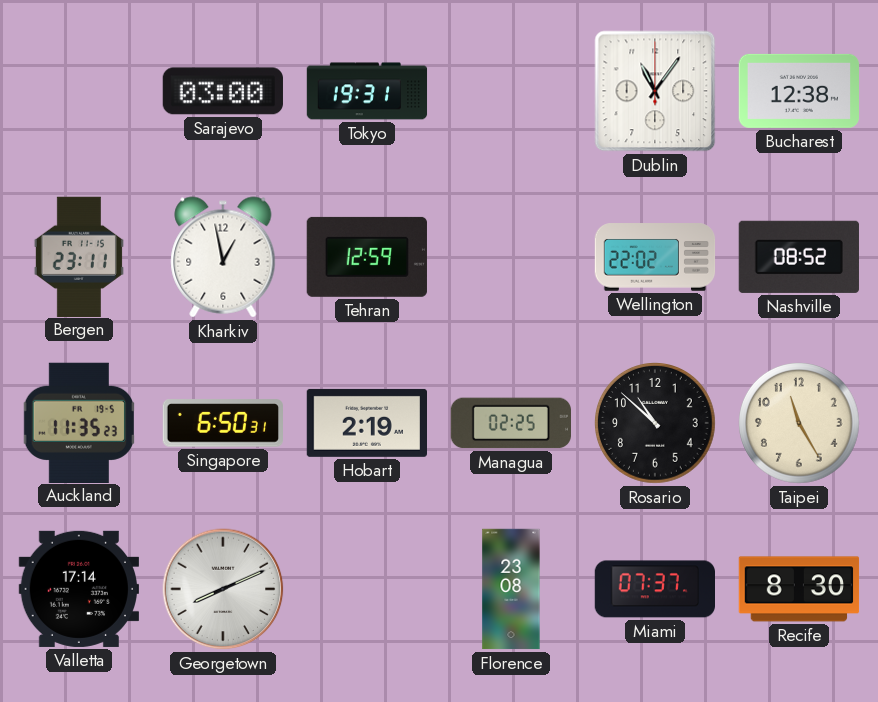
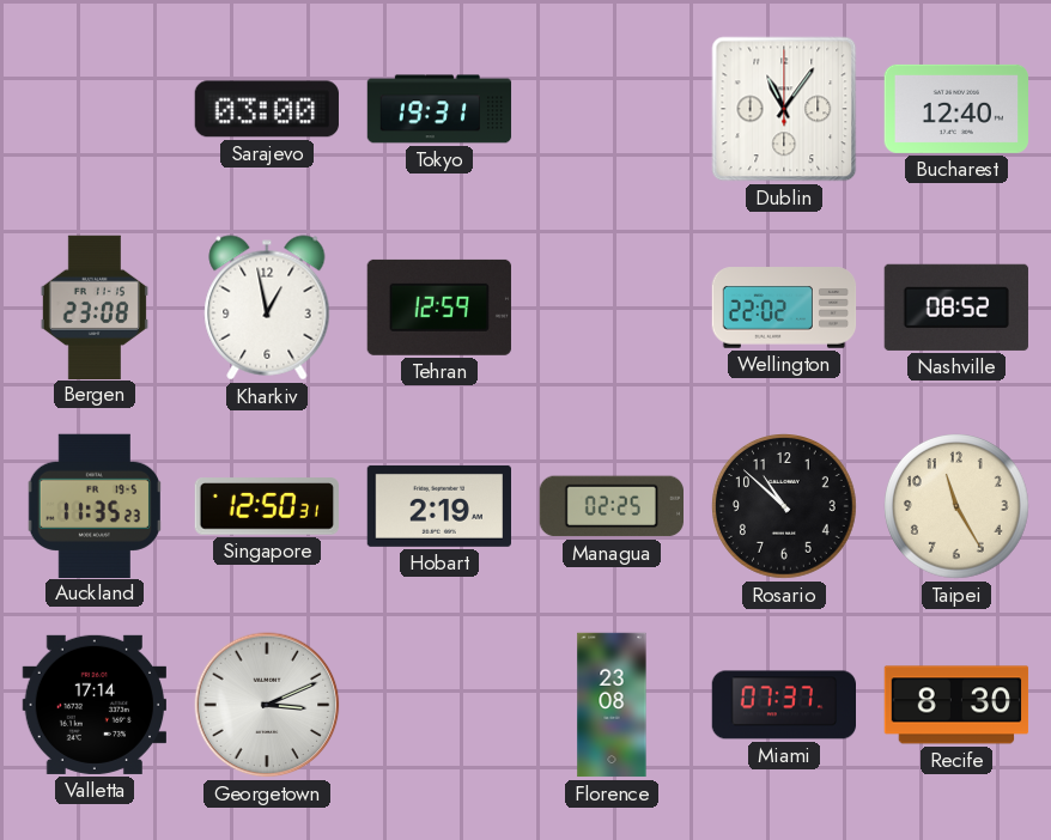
Bucharest: 12:38 -> 12:40 (955, 109)
Bergen: 23:11 -> 23:08 (95, 306)
Singapore: 6:50 -> 12:50 (266, 506)
Georgetown: 8:11 -> 3:11 (267, 705)
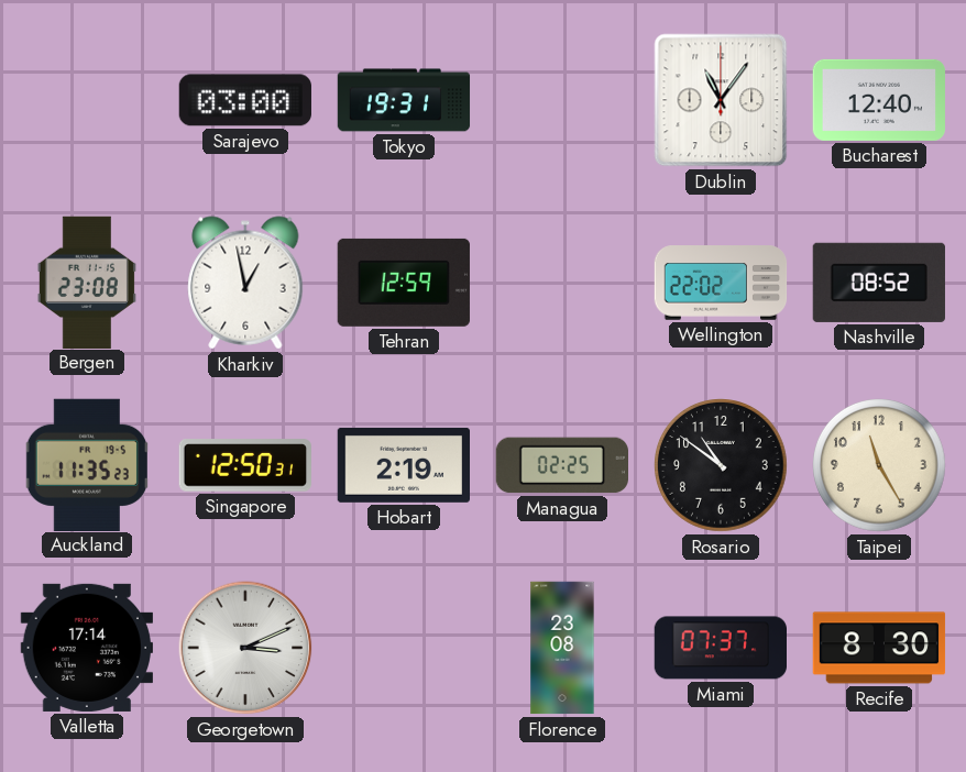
Rosario: 10:52 -> 10:51 (722, 466)
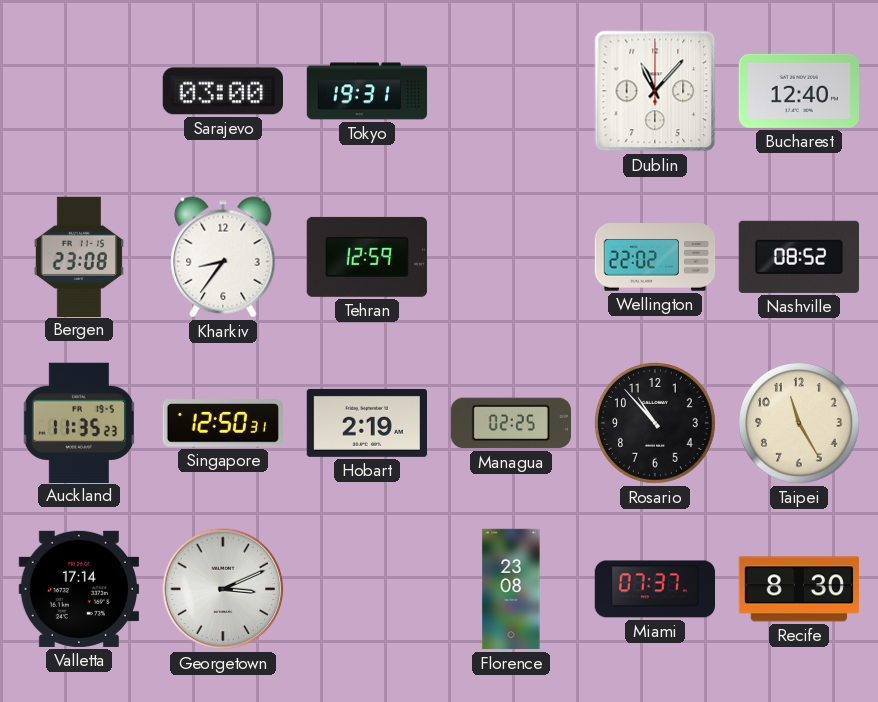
Dublin: 11:06 -> 11:07 (655, 91)
Kharkiv: 12:58 -> 8:36 (223, 257)
Rosario: 10:51 -> 10:53 (656, 424)
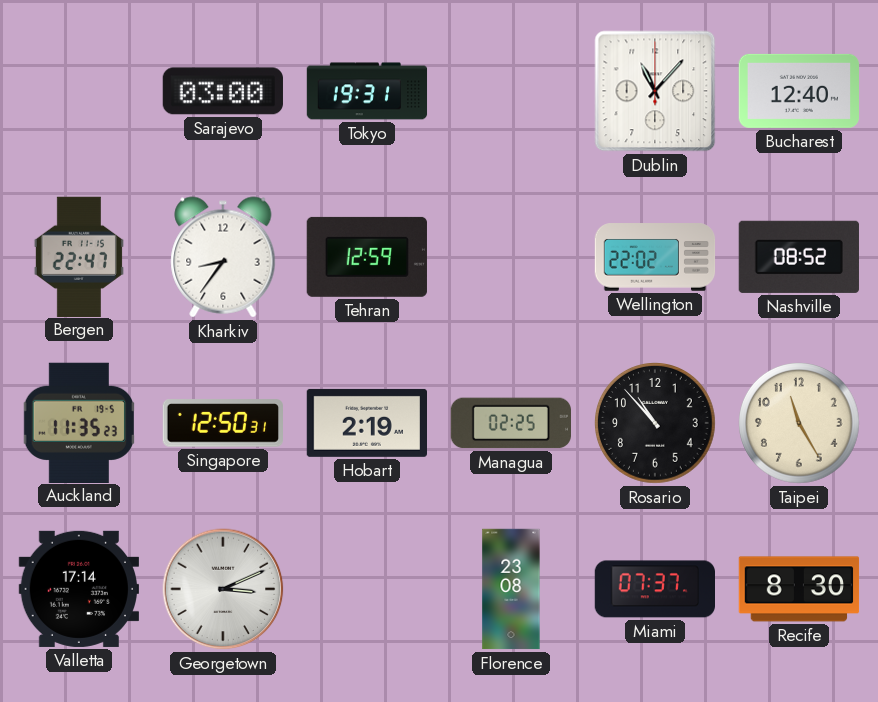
Bergen: 23:08 -> 22:47 (79, 256)
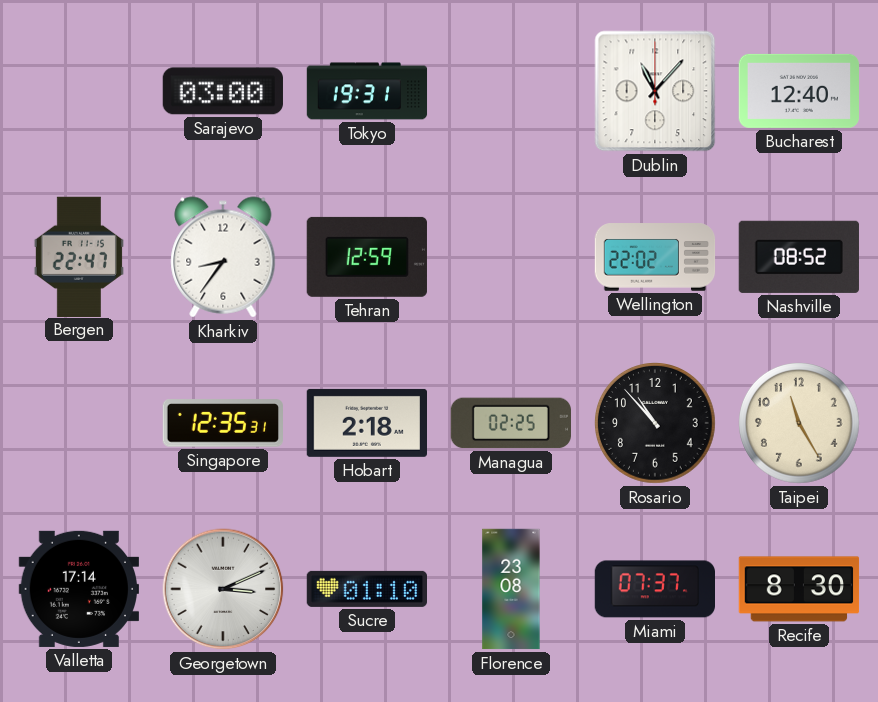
Auckland: 11:35 -> none (79, 422)
Singapore: 12:50 -> 12:35 (222, 423)
Hobart: 2:19 -> 2:18 (366, 423)
Sucre: none -> 01:10 (366, 589)
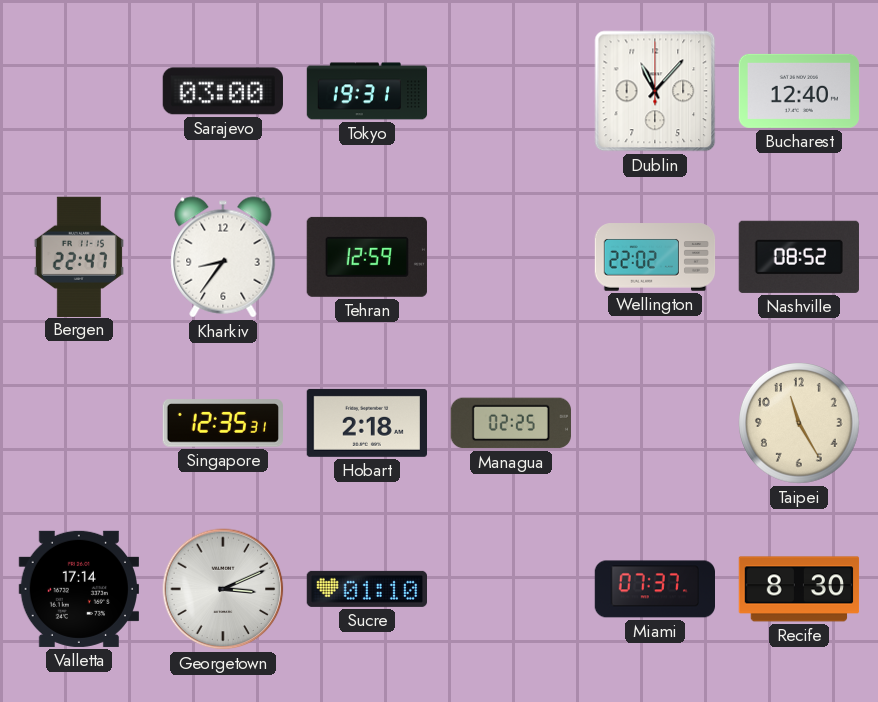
Rosario: 10:53 -> none (656, 424)
Florence: 23:08 -> none (511, 589)
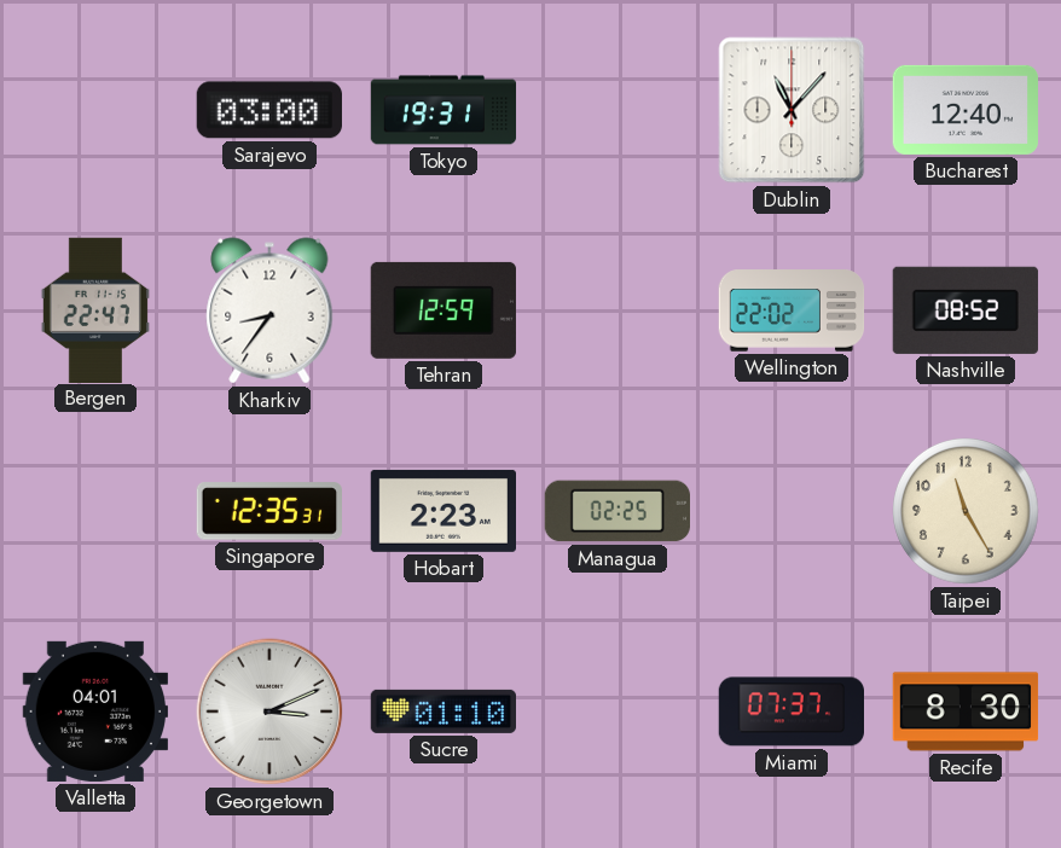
Hobart: 2:18 -> 2:23 (442, 511)
Valletta: 17:14 -> 04:01 (94, 711)
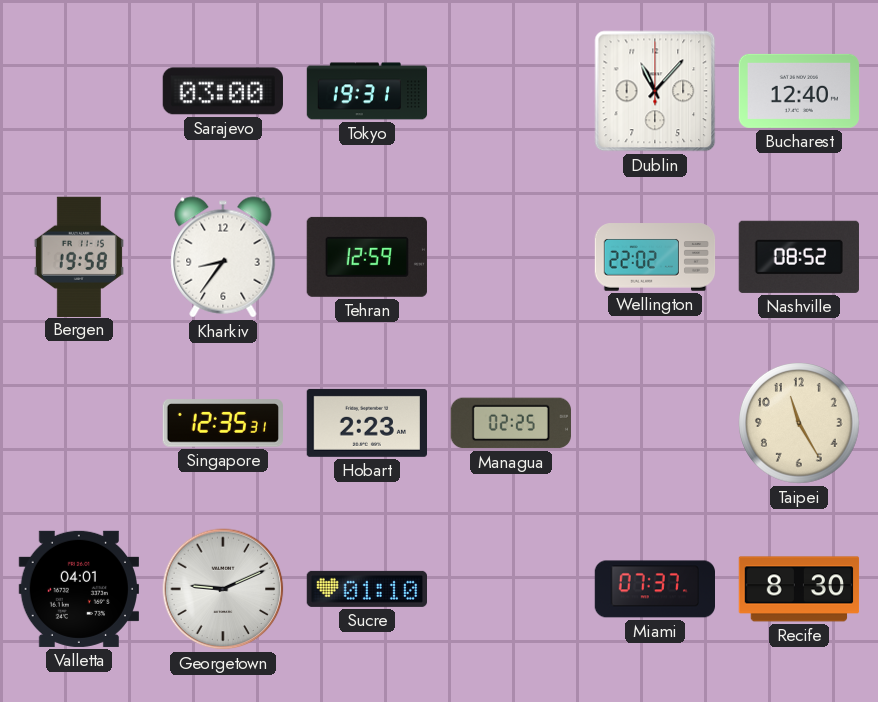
Bergen: 22:47 -> 19:58 (79, 256)
Georgetown: 3:11 -> 9:11 (223, 589)
